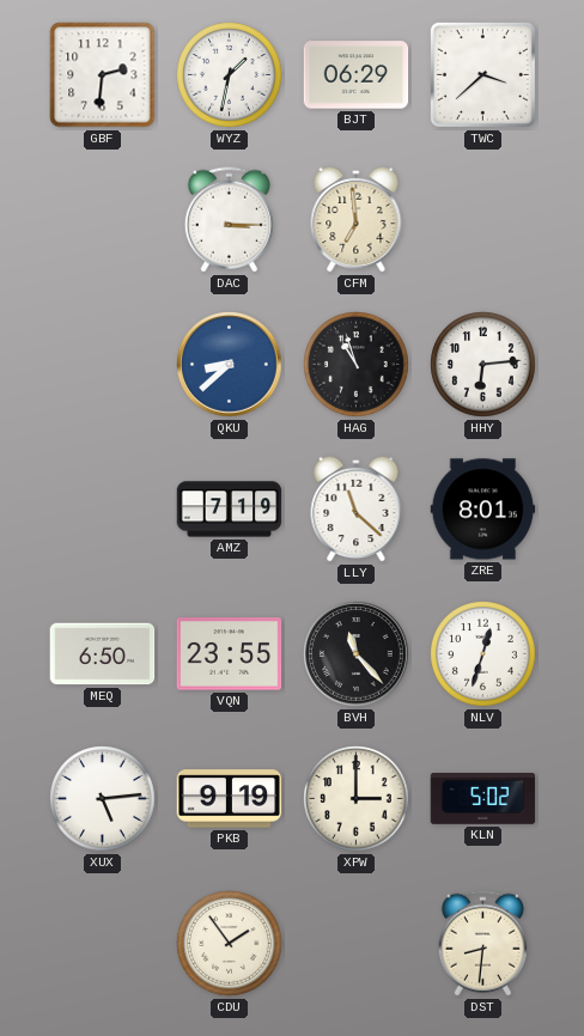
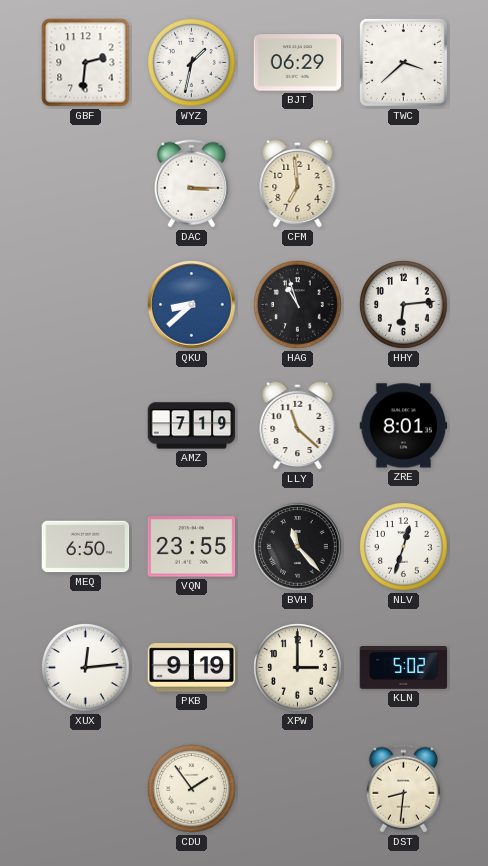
XUX: 5:14 -> 12:14 (86, 668)
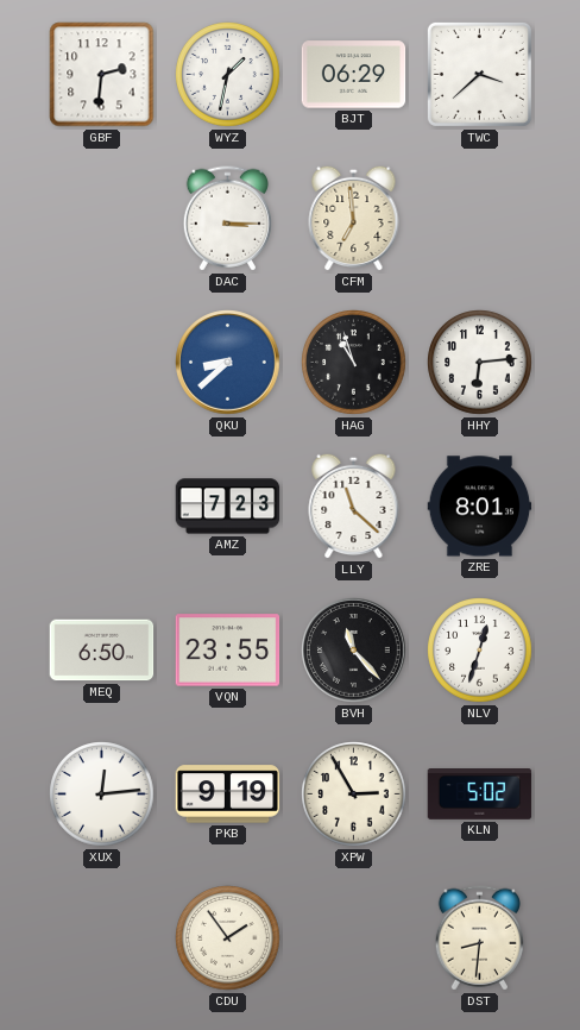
AMZ: 7:19 -> 7:23 (228, 507)
XPW: 3:00 -> 2:55 (354, 795)
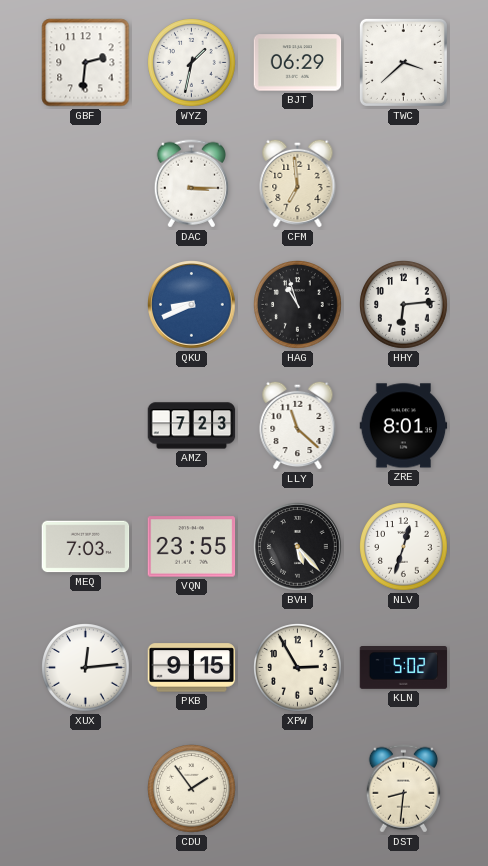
QKU: 8:38 -> 8:41 (192, 305)
MEQ: 6:50 -> 7:03 (86, 547)
BVH: 11:23 -> 5:23 (298, 547)
PKB: 9:19 -> 9:15 (192, 668)
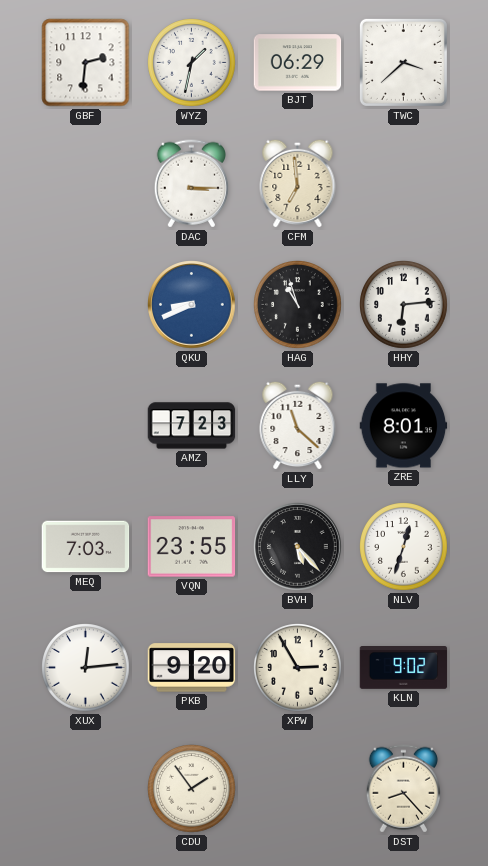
PKB: 9:15 -> 9:20 (192, 668)
KLN: 5:02 -> 9:02 (404, 668)
DST: 8:31 -> 8:23 (403, 789)
